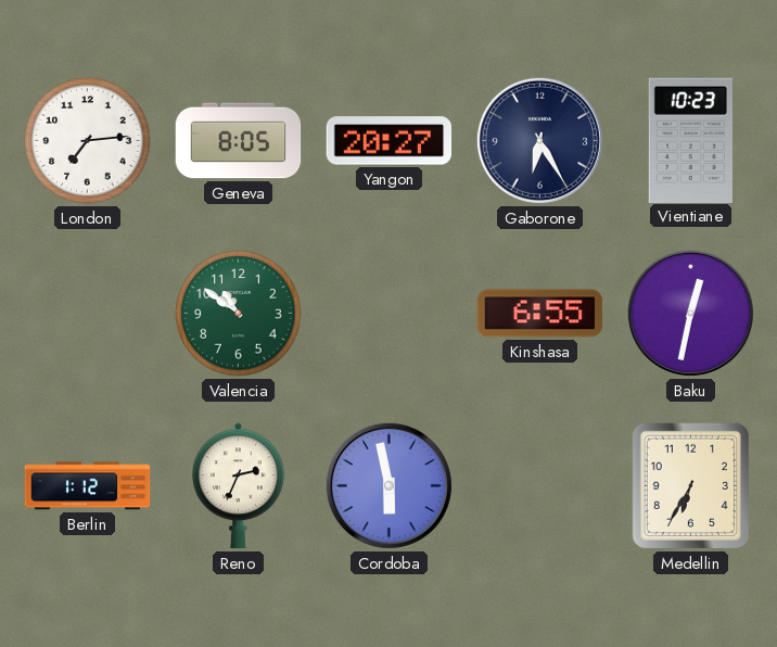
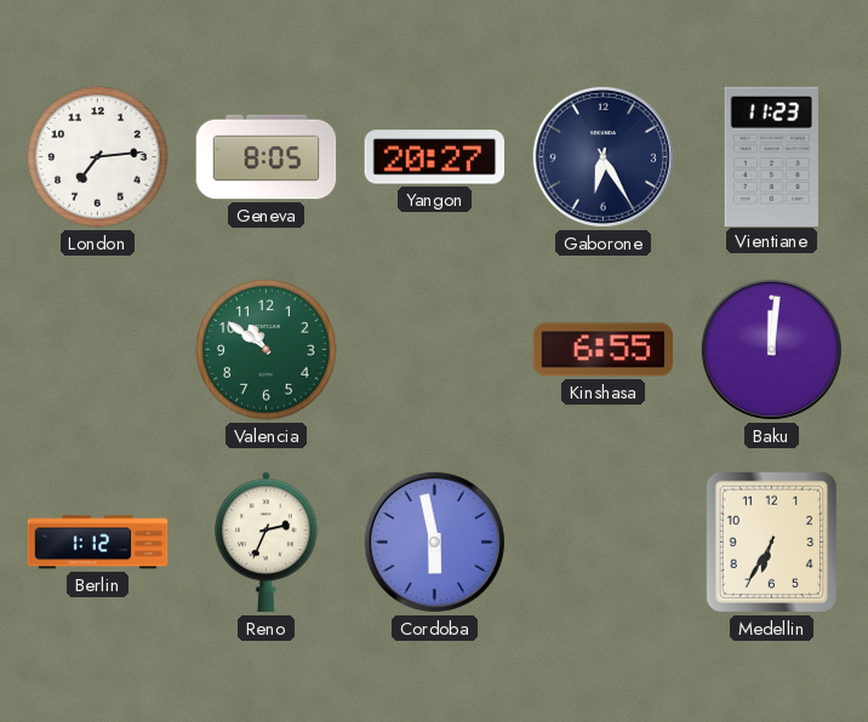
Vientiane: 10:23 -> 11:23 (771, 156)
Baku: 12:32 -> 12:01 (771, 349)
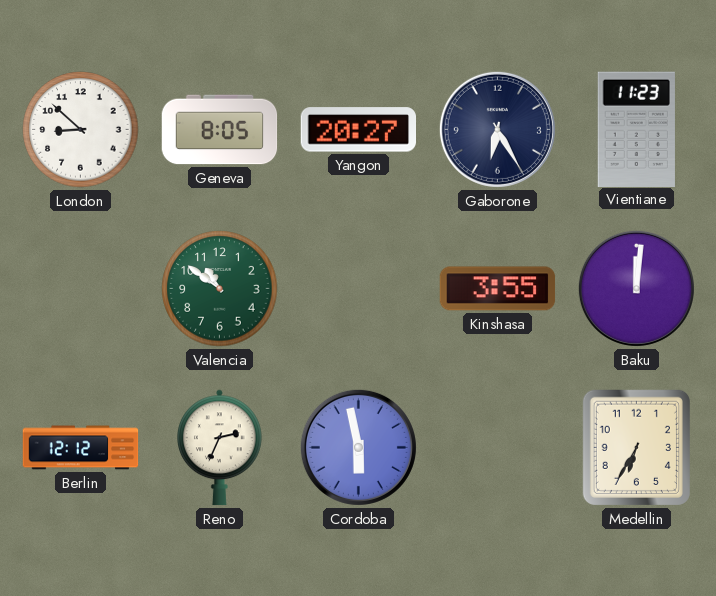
London: 7:14 -> 8:52 (81, 130)
Kinshasa: 6:55 -> 3:55 (498, 289)
Berlin: 1:12 -> 12:12 (81, 448)
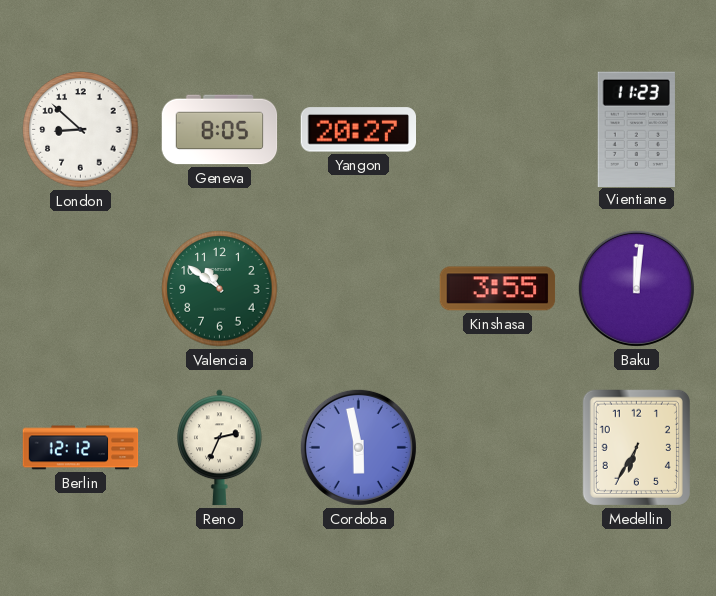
Gaborone: 6:25 -> none (497, 129)
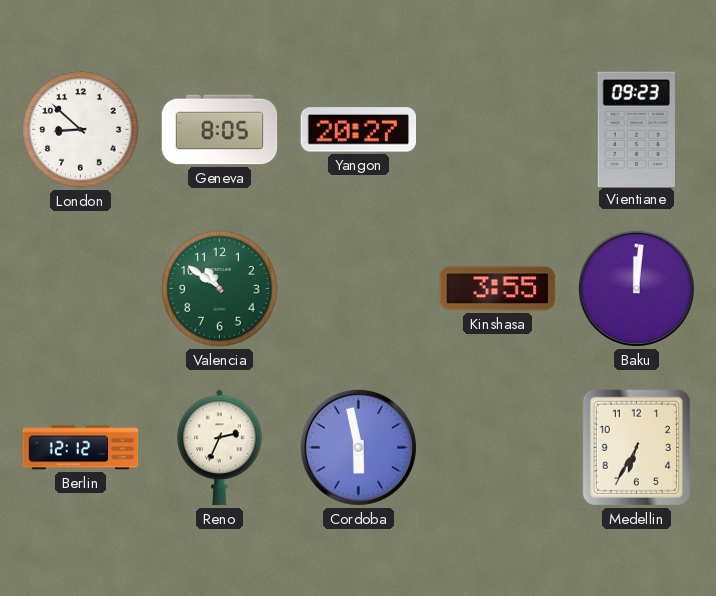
Vientiane: 11:23 -> 09:23 (636, 129)
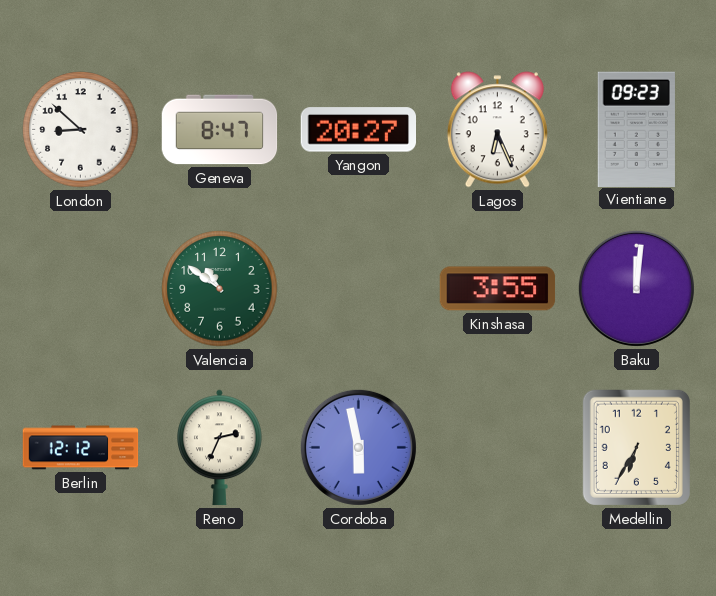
Geneva: 8:05 -> 8:47 (220, 130)
Lagos: none -> 6:26 (497, 130)
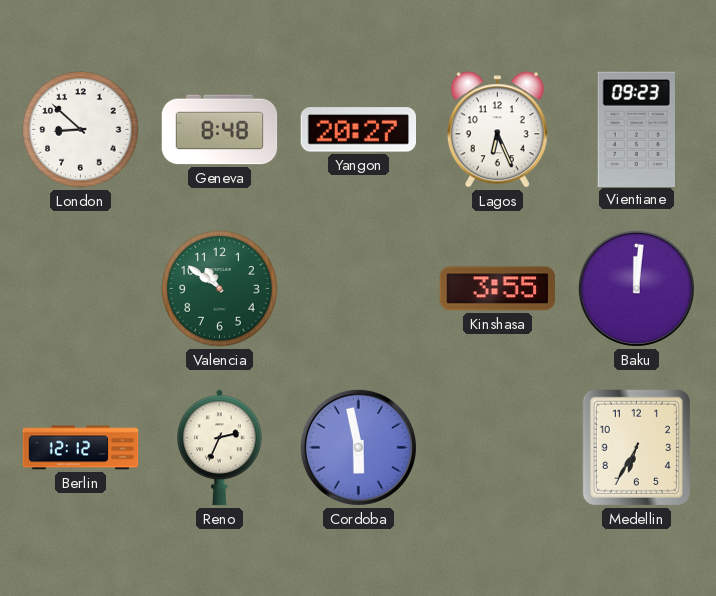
Geneva: 8:47 -> 8:48 (220, 130)
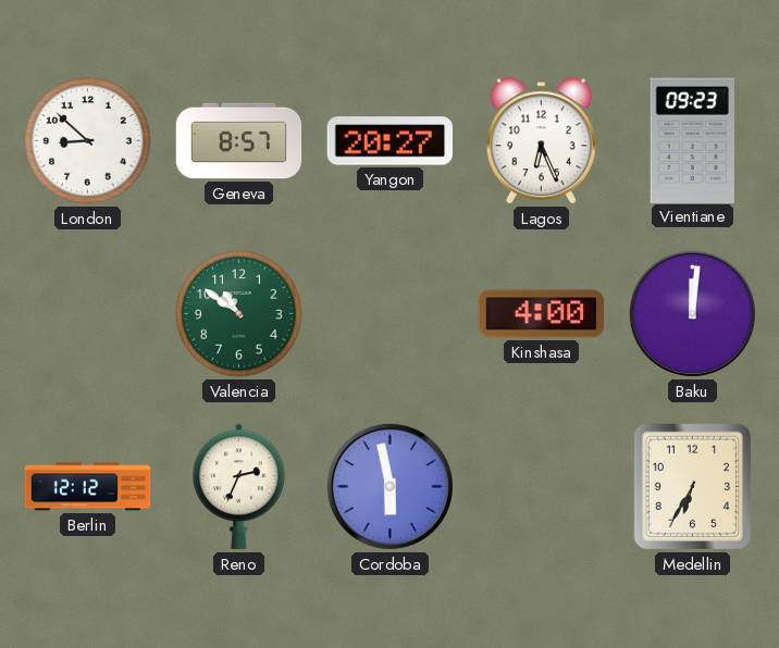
Geneva: 8:48 -> 8:57 (239, 141)
Kinshasa: 3:55 -> 4:00 (542, 314)
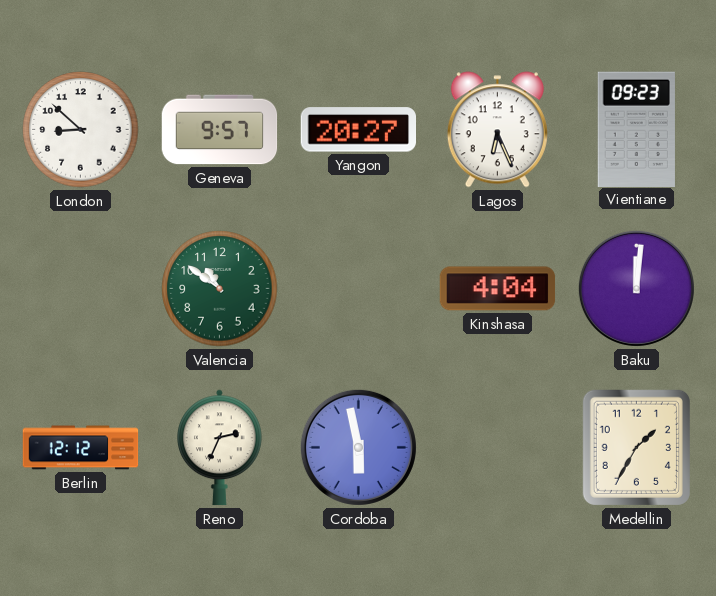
Geneva: 8:57 -> 9:57 (220, 130)
Kinshasa: 4:00 -> 4:04 (498, 289)
Medellin: 6:35 -> 1:35 (636, 447)
